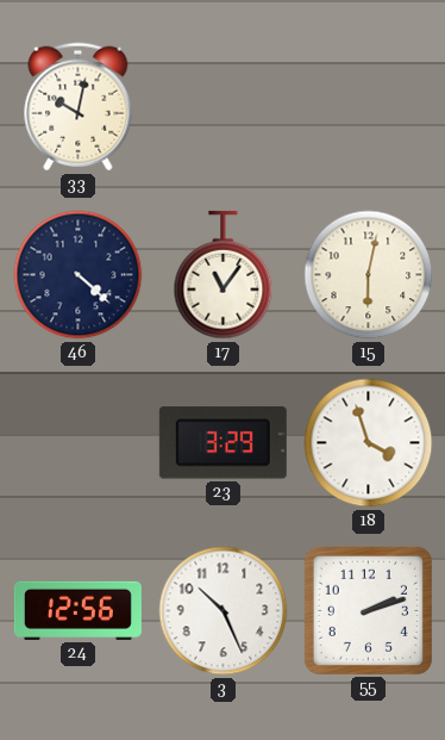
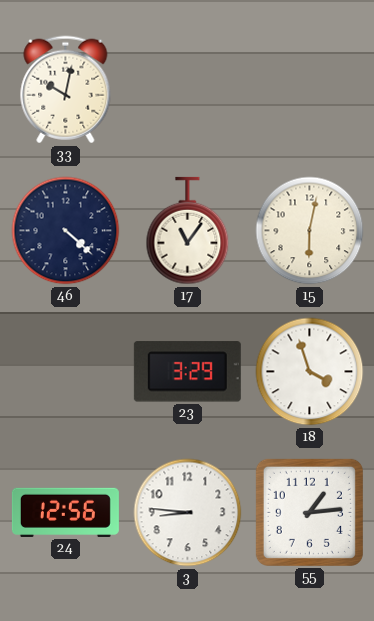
3: 10:26 -> 8:46 (188, 513)
55: 2:12 -> 1:14 (309, 512)
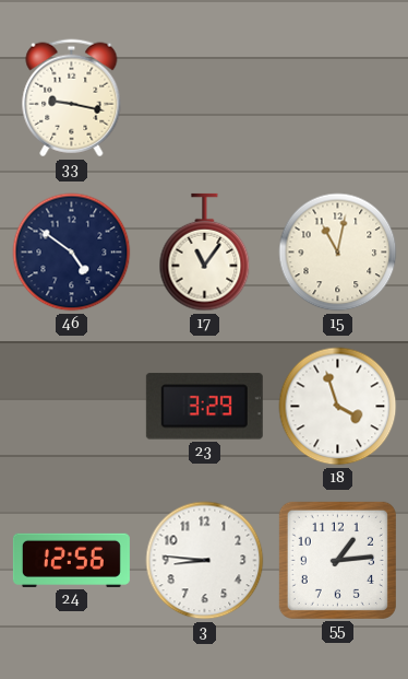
33: 10:02 -> 9:17 (72, 98)
46: 4:22 -> 4:51 (72, 253)
15: 6:02 -> 11:02 (338, 253)
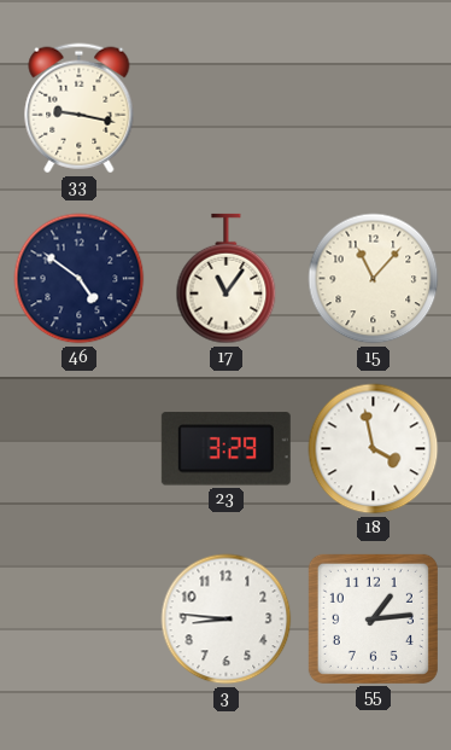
15: 11:02 -> 11:07 (374, 279)
18: 3:57 -> 3:58 (374, 449)
24: 12:56 -> none (71, 560)
